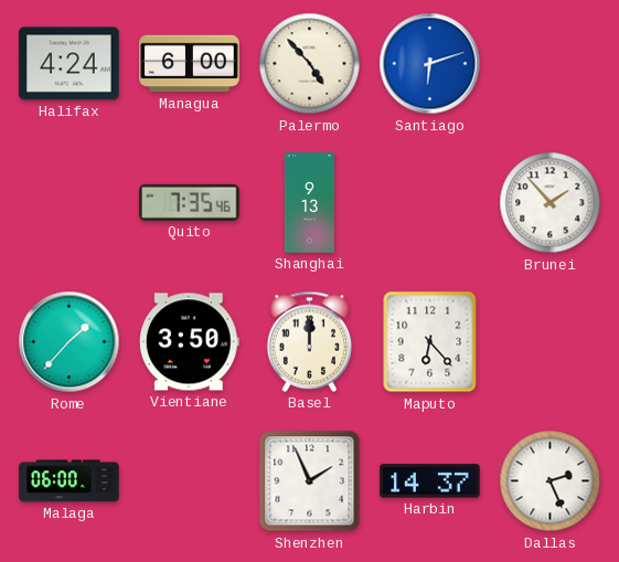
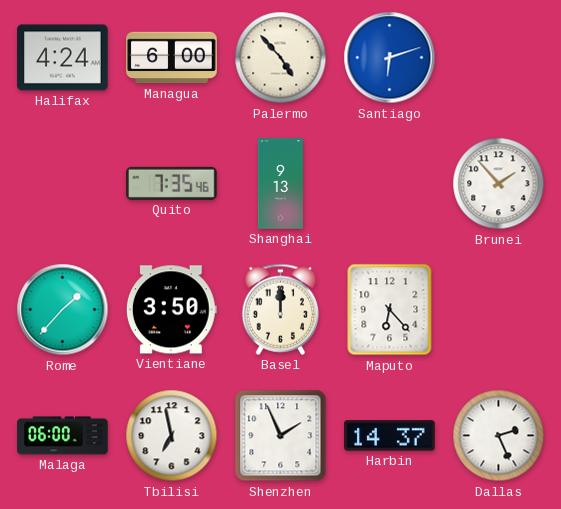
Tbilisi: none -> 6:58 (172, 436)
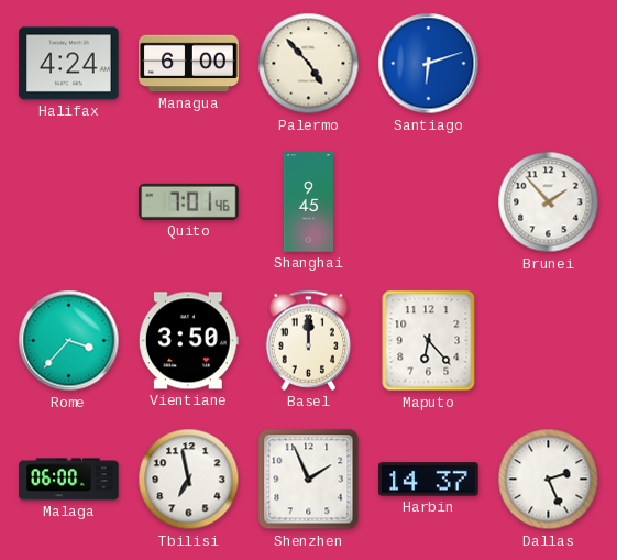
Quito: 7:35 -> 7:01 (189, 201)
Shanghai: 9:13 -> 9:45 (309, 202)
Rome: 1:37 -> 3:37 (69, 341)
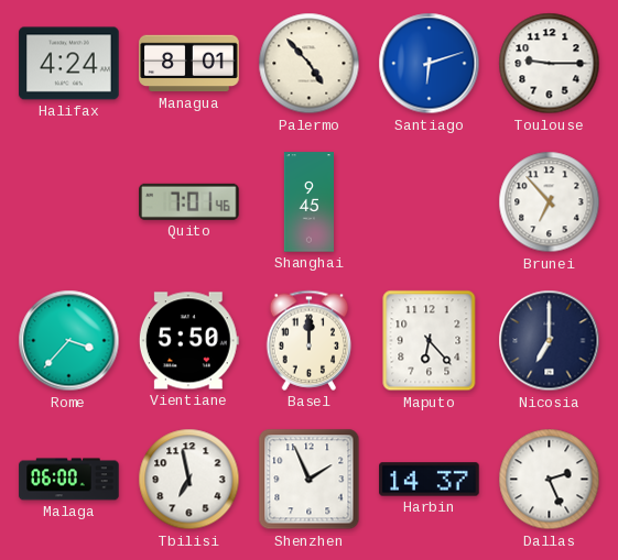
Managua: 6:00 -> 8:01 (189, 64)
Toulouse: none -> 9:15 (550, 64)
Brunei: 1:53 -> 6:53 (550, 202)
Vientiane: 3:50 -> 5:50 (188, 341)
Nicosia: none -> 7:00 (550, 341)
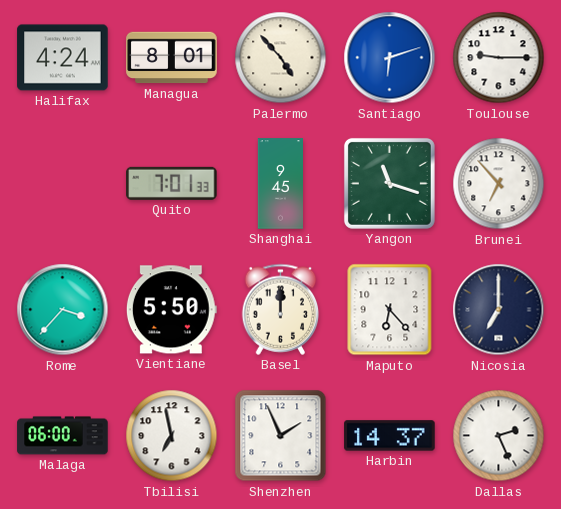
Quito: 7:01:46 -> 7:01:33 (172, 183)
Yangon: none -> 11:18 (389, 183)
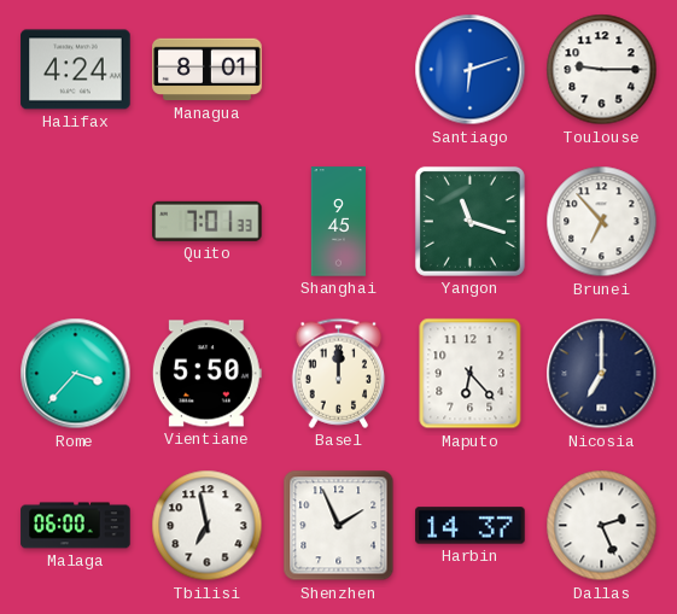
Palermo: 4:53 -> none (281, 58)
